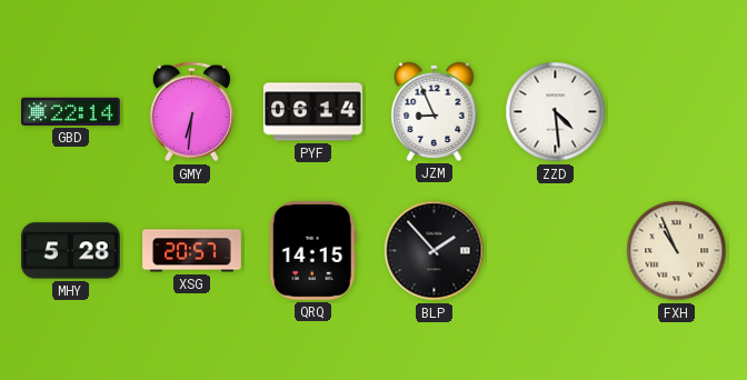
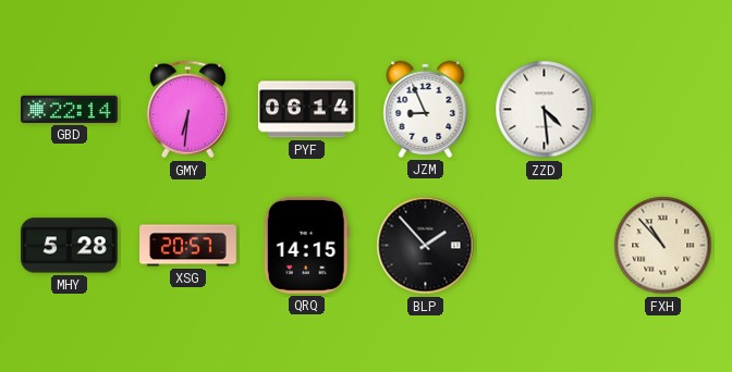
FXH: 10:56 -> 10:53 (663, 246)
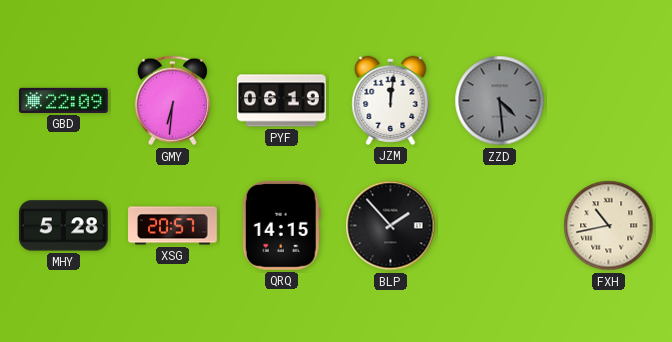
GBD: 22:14 -> 22:09 (64, 100)
PYF: 06:14 -> 06:19 (282, 101)
JZM: 8:56 -> 12:01 (391, 100)
ZZD dial: white -> grey (500, 101)
FXH: 10:53 -> 10:43 (609, 226)
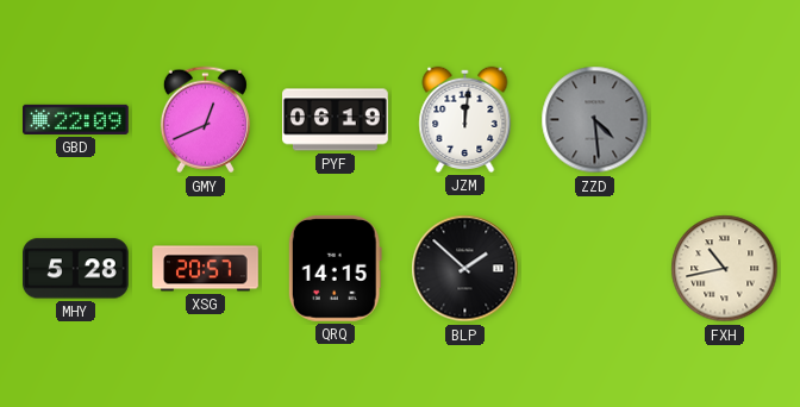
GMY: 6:31 -> 12:41 (205, 120)
BLP: 1:53 -> 1:52 (465, 269)
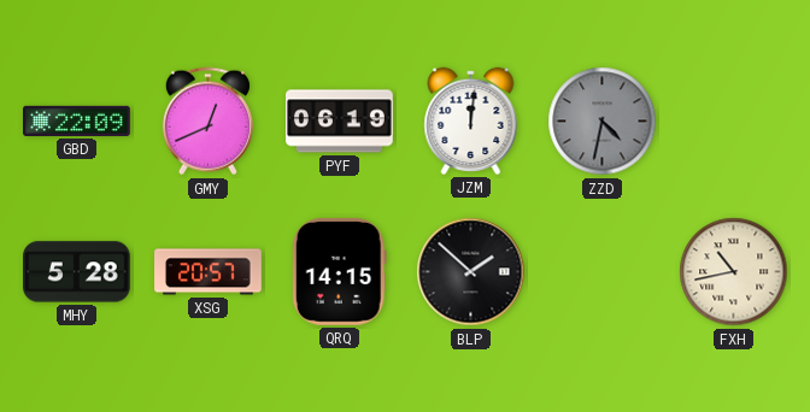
ZZD: 4:29 -> 4:32 (603, 122)
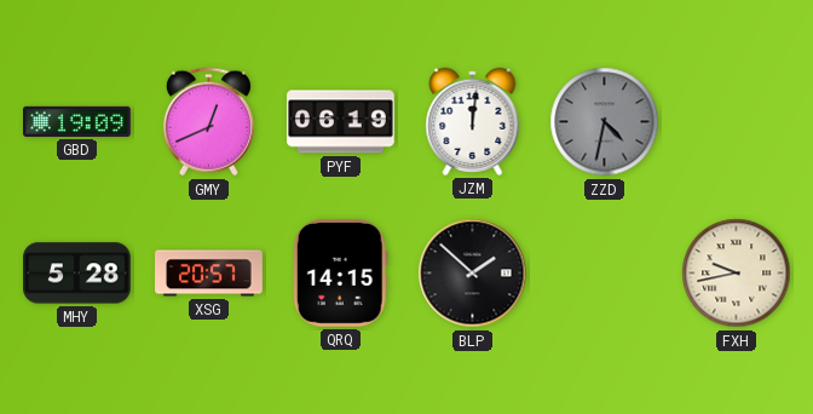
GBD: 22:09 -> 19:09 (77, 121)
FXH: 10:43 -> 9:43 (737, 274)
